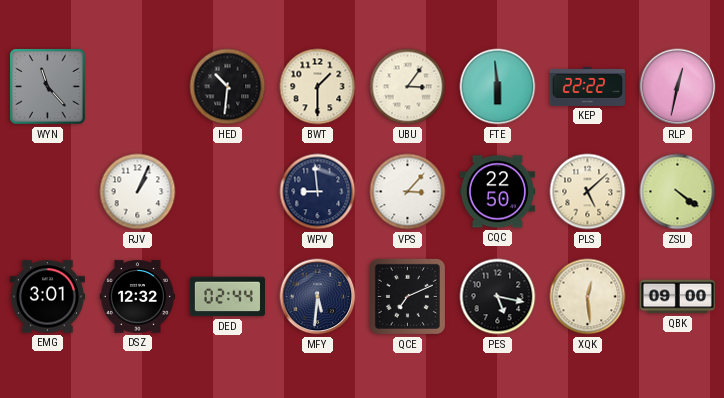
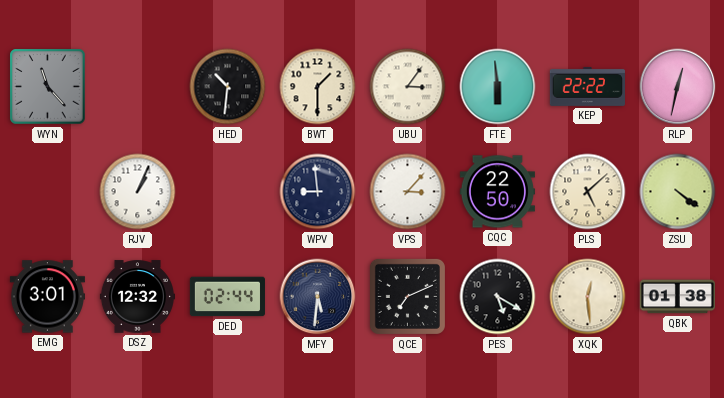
PES: 5:17 -> 5:20 (498, 297)
QBK: 09:00 -> 01:38 (677, 297)
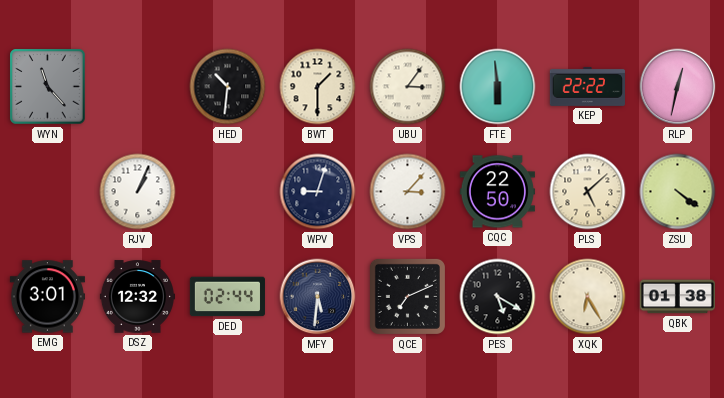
WPV: 8:59 -> 9:03 (318, 192)
XQK: 12:29 -> 6:25 (588, 297)
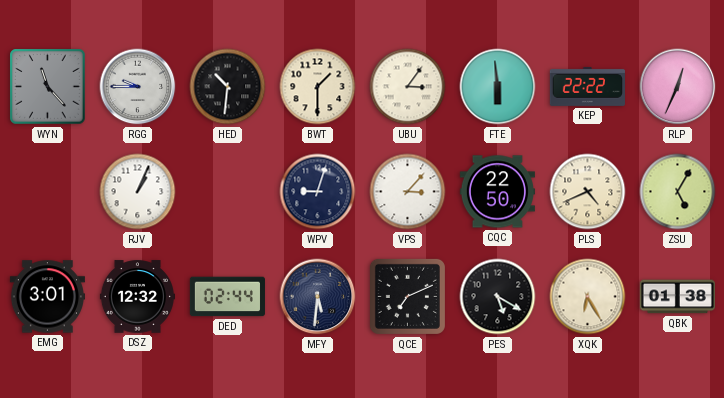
RGG: none -> 9:45 (138, 87)
RLP: 12:32 -> 12:34 (678, 87)
PLS: 5:08 -> 4:41 (588, 192)
ZSU: 4:21 -> 5:05 (678, 192)
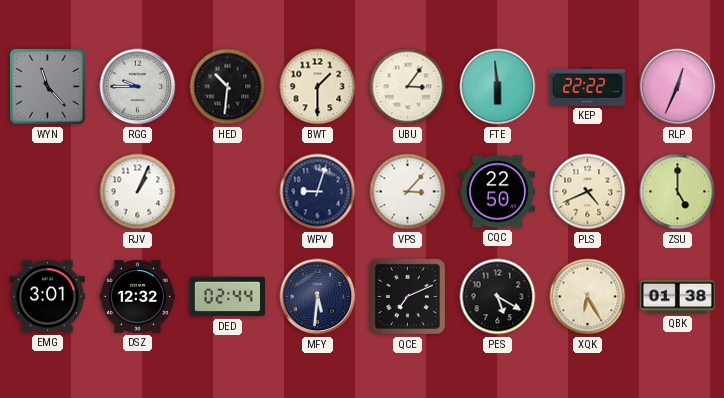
ZSU: 5:05 -> 5:00 (678, 192)
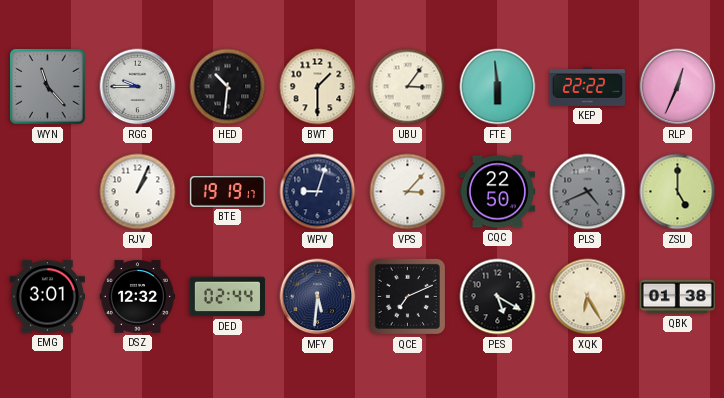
BTE: none -> 19:19 (227, 191)
PLS dial: cream -> grey (588, 192)
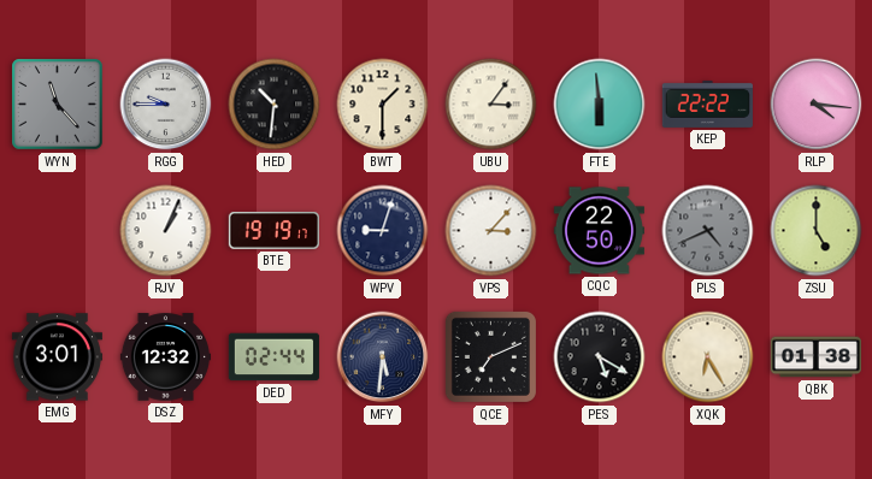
RLP: 12:34 -> 4:16 (817, 105)
